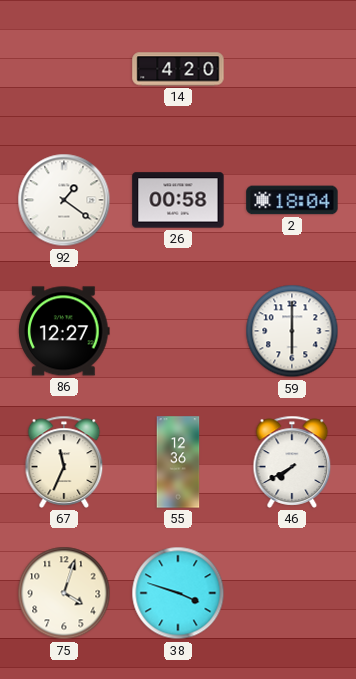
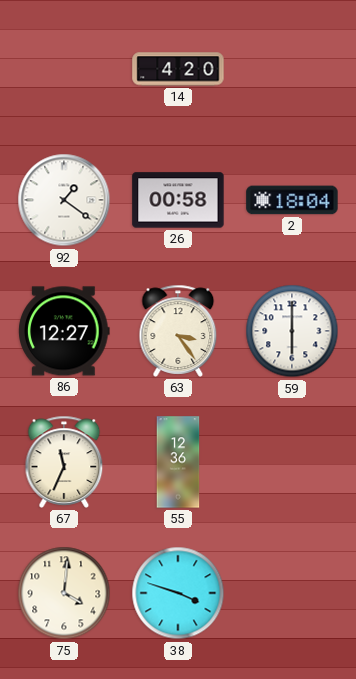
63: none -> 3:24 (178, 331)
46: 7:40 -> none (292, 462)
75: 4:03 -> 4:01 (64, 593)
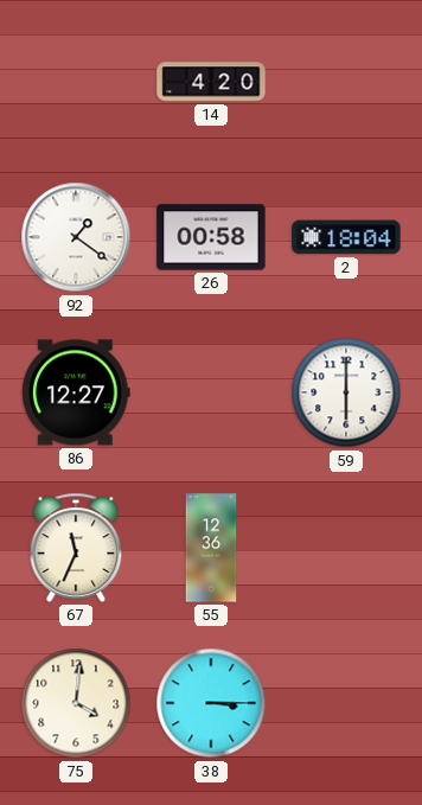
63: 3:24 -> none (178, 331)
38: 3:48 -> 3:15 (211, 703)
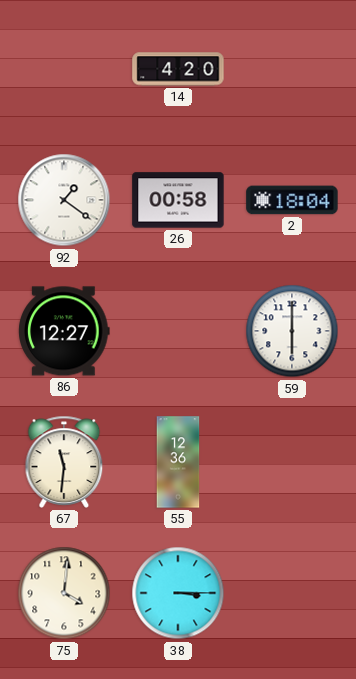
67: 11:34 -> 11:31 (64, 462)
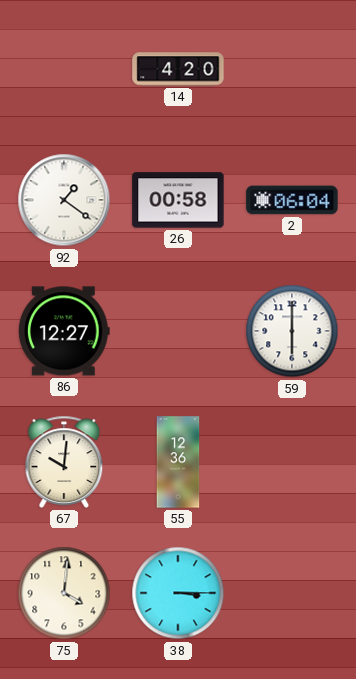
2: 18:04 -> 06:04 (292, 200)
67: 11:31 -> 10:01 (64, 462)
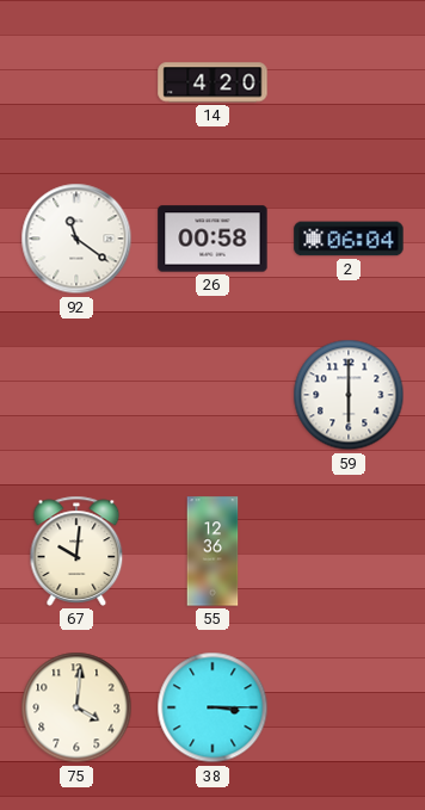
92: 1:21 -> 11:21 (76, 239)
86: 12:27 -> none (64, 331)
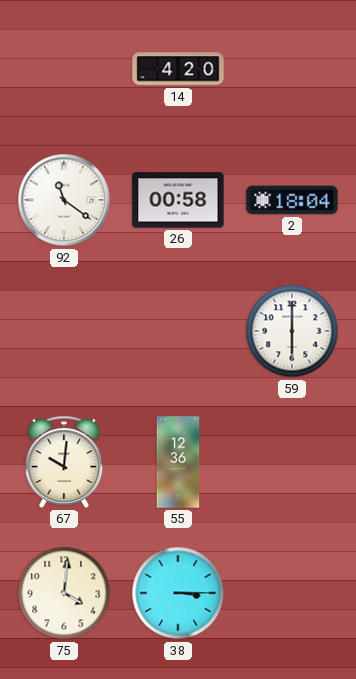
2: 06:04 -> 18:04 (292, 200)
